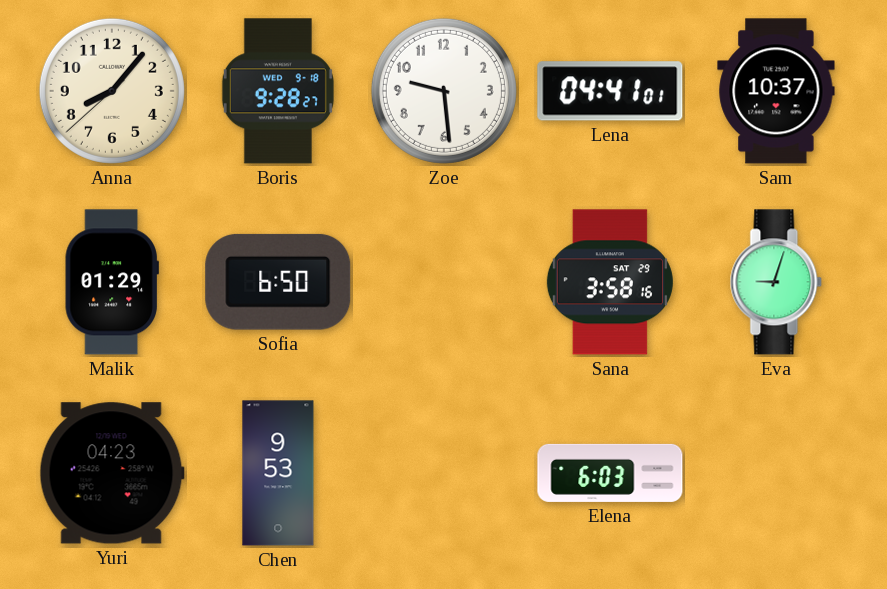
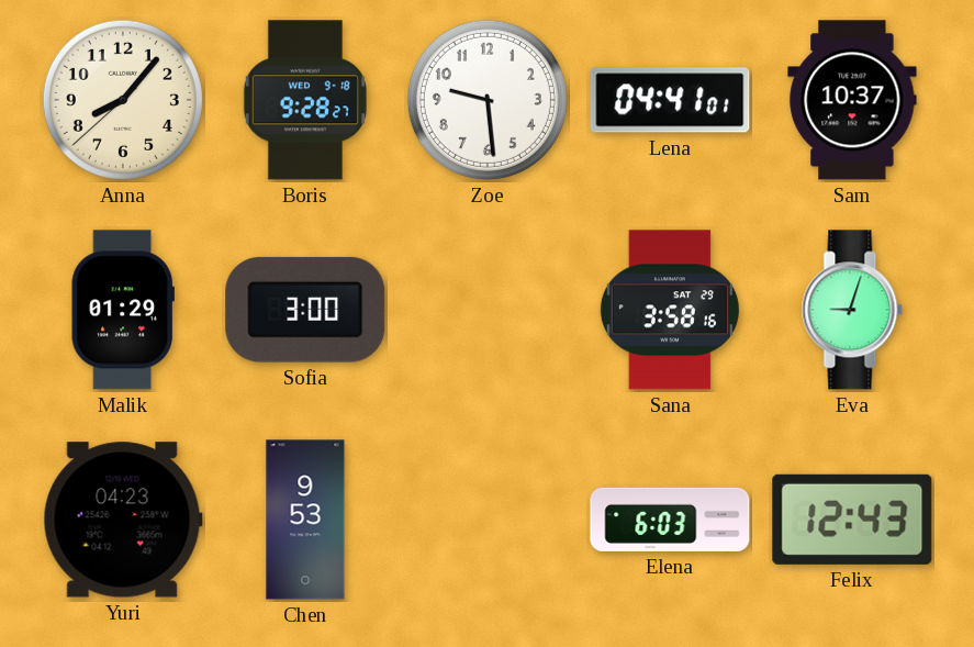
Sofia: 6:50 -> 3:00 (305, 310)
Felix: none -> 12:43 (852, 520)
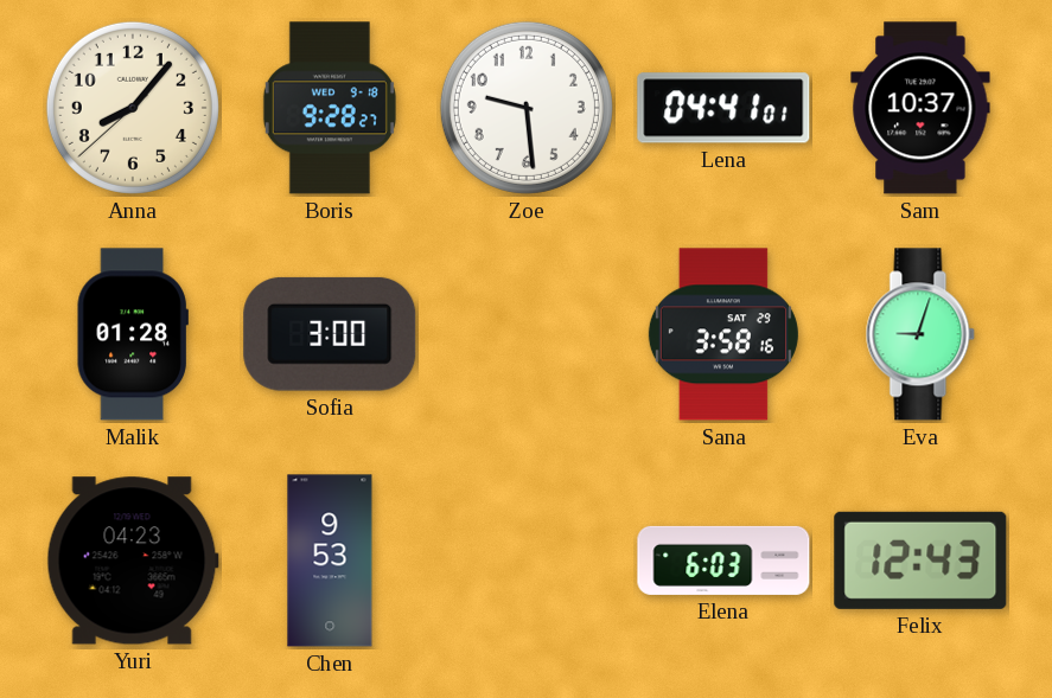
Malik: 01:29 -> 01:28 (133, 334)
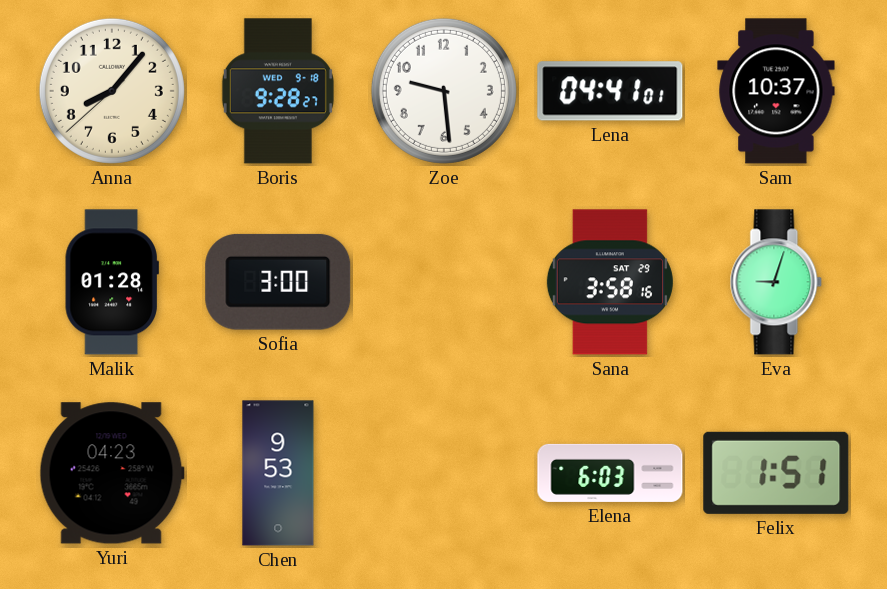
Felix: 12:43 -> 1:51 (776, 473)
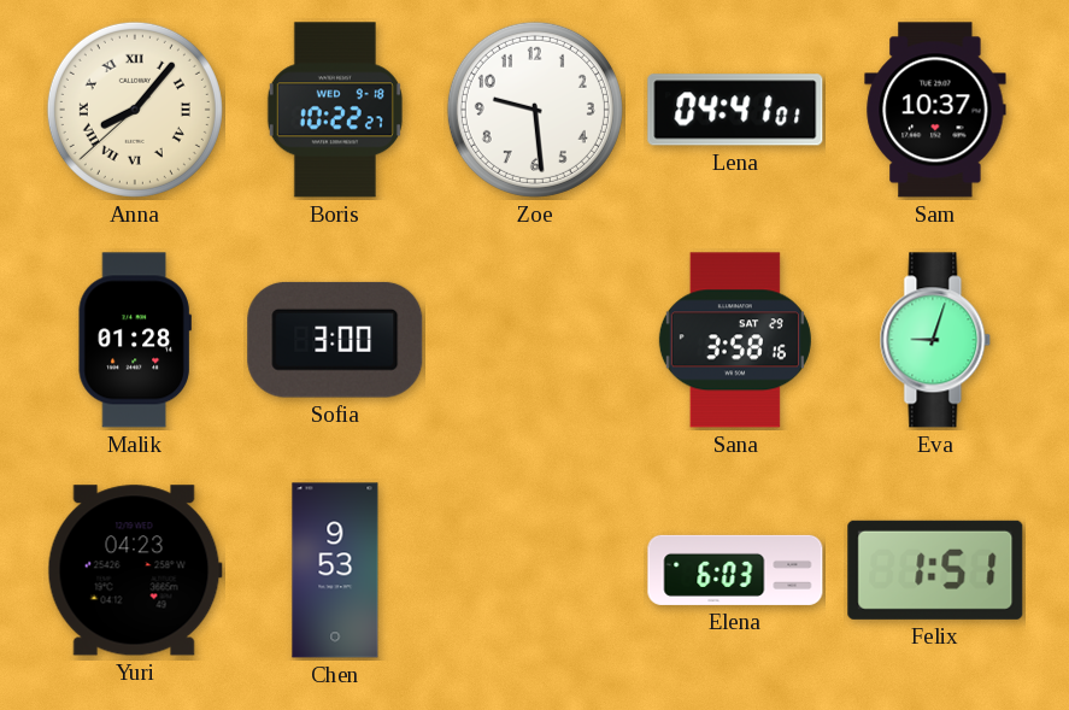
Anna numerals: Arabic -> Roman (135, 110)
Boris: 9:28 -> 10:22 (335, 110)
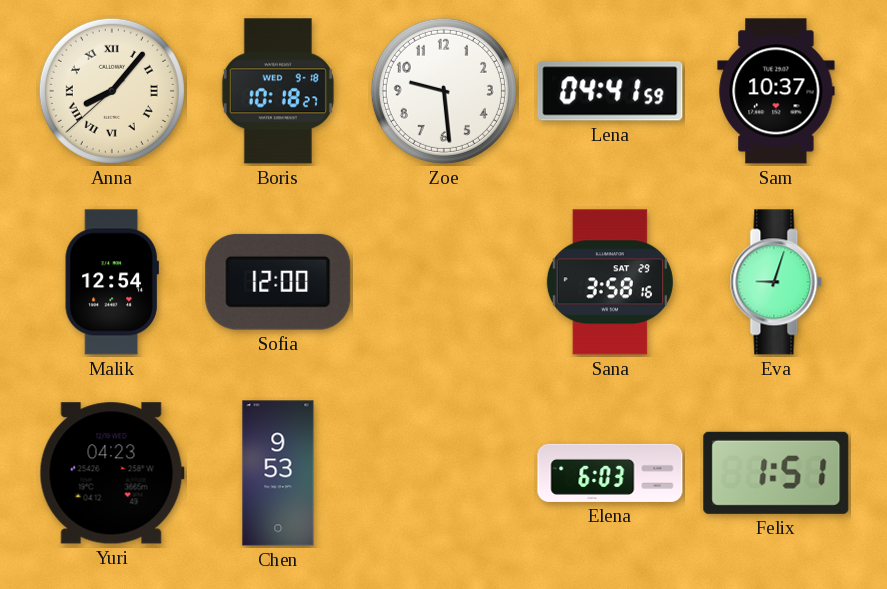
Boris: 10:22 -> 10:18 (278, 91)
Lena: 04:41:01 -> 04:41:59 (610, 91)
Malik: 01:28 -> 12:54 (112, 282)
Sofia: 3:00 -> 12:00 (278, 282)
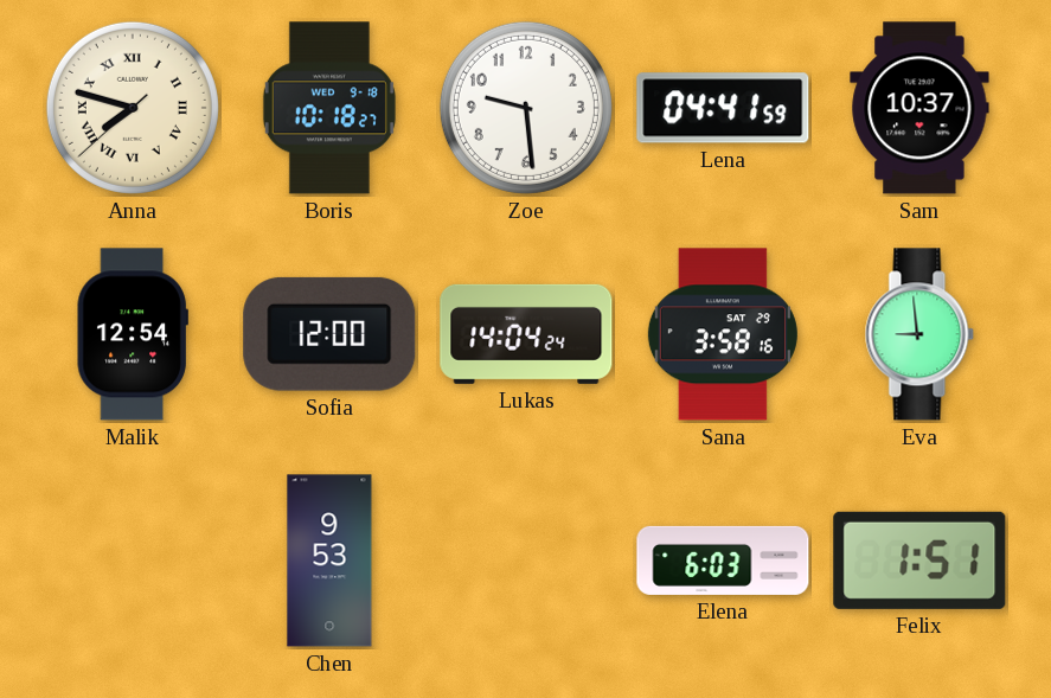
Anna: 8:06 -> 7:47 (133, 108)
Lukas: none -> 14:04 (526, 334)
Eva: 9:03 -> 8:59 (919, 334)
Yuri: 04:23 -> none (112, 473)
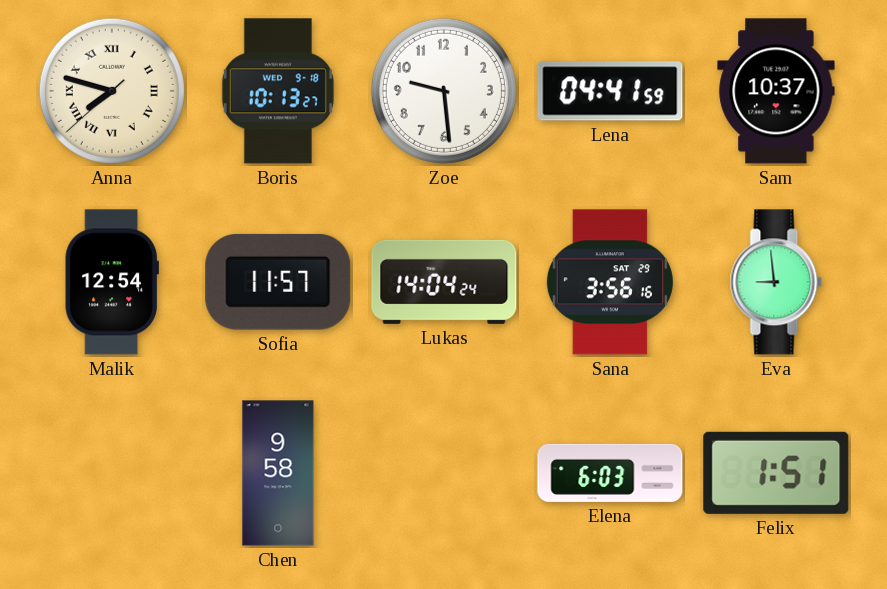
Boris: 10:18 -> 10:13 (278, 91)
Sofia: 12:00 -> 11:57 (278, 282)
Sana: 3:58 -> 3:56 (610, 282)
Chen: 9:53 -> 9:58 (278, 473)
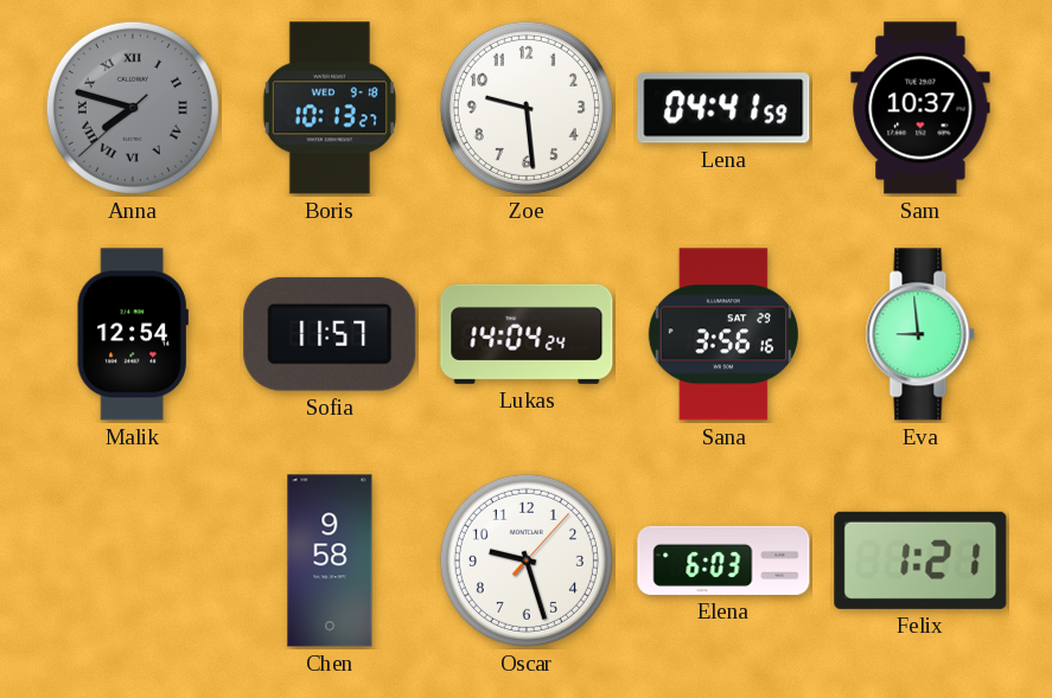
Anna dial: cream -> grey (133, 108)
Oscar: none -> 9:27 (527, 561)
Felix: 1:51 -> 1:21 (920, 561)
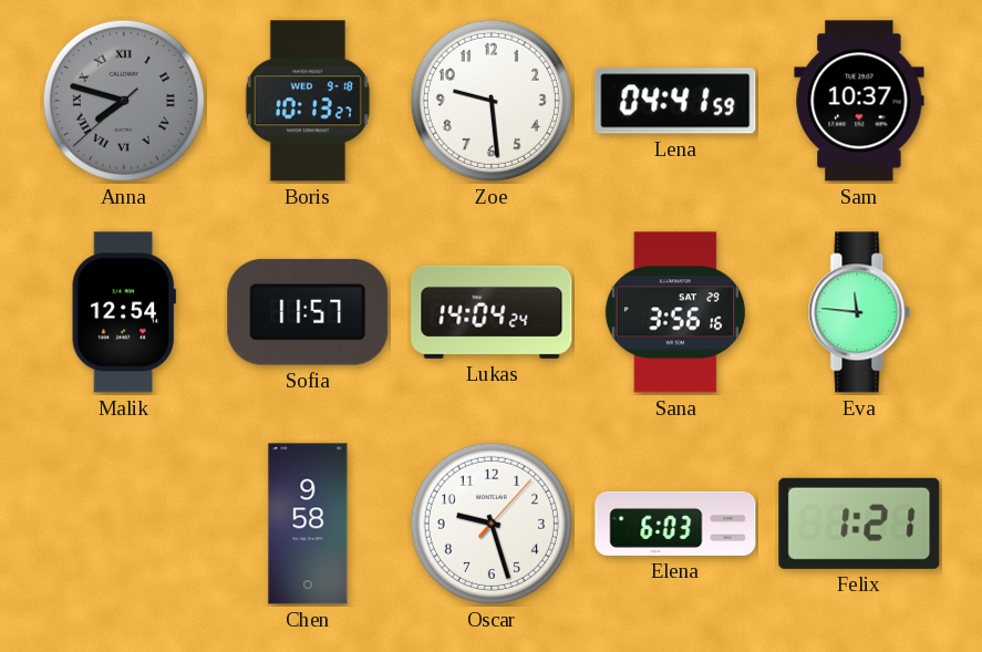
Eva: 8:59 -> 11:46 (859, 312)
